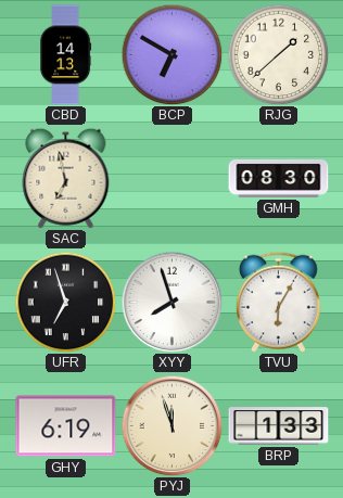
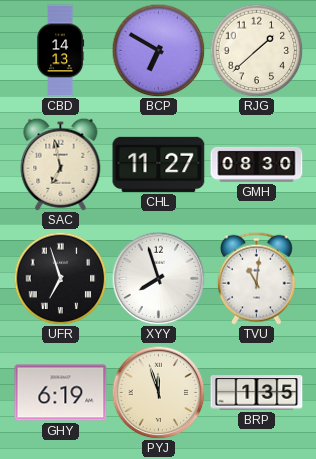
CHL: none -> 11:27 (159, 164)
TVU: 6:05 -> 11:01 (256, 278)
BRP: 1:33 -> 1:35 (257, 393)
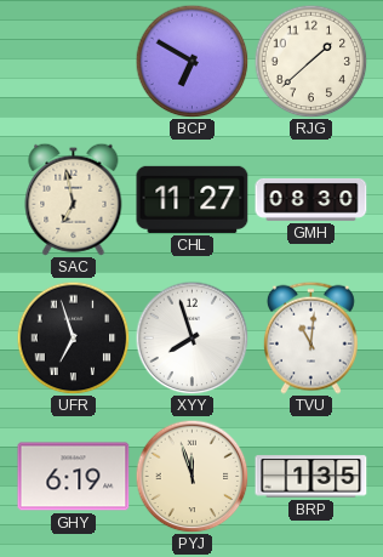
CBD: 14:13 -> none (61, 51)
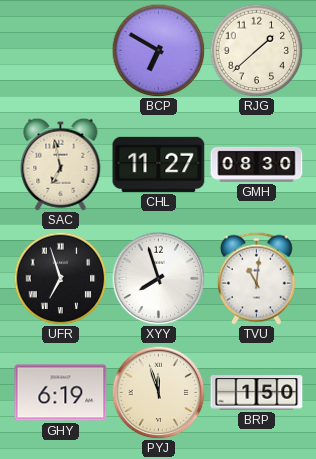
BRP: 1:35 -> 1:50 (257, 393)
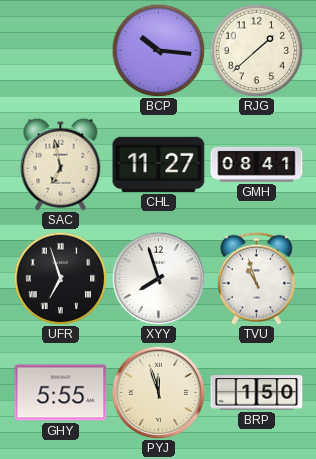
BCP: 6:50 -> 10:16 (158, 50)
GMH: 08:30 -> 08:41 (257, 164)
TVU: 11:01 -> 10:57 (256, 278)
GHY: 6:19 -> 5:55 (61, 393)
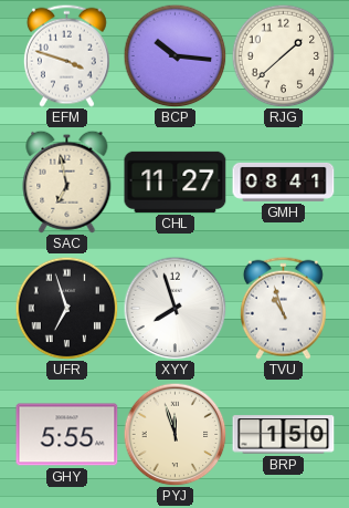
EFM: none -> 3:48 (66, 55)
